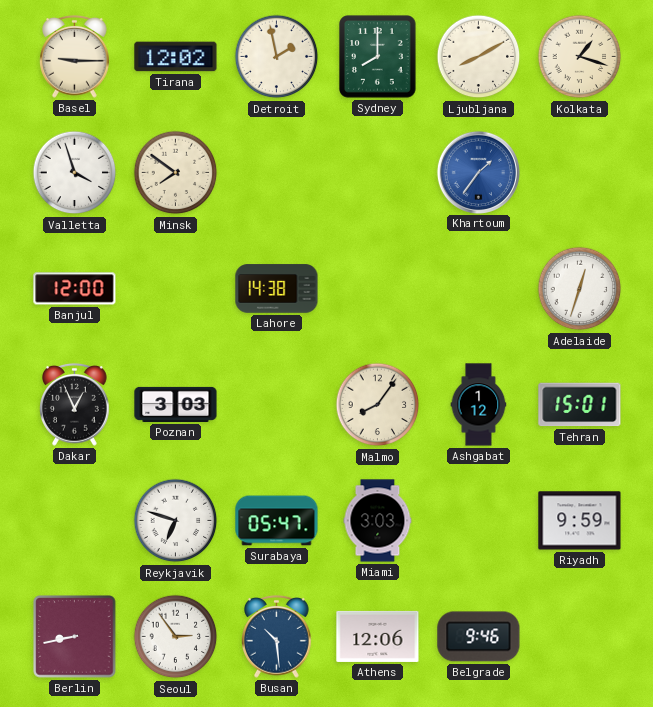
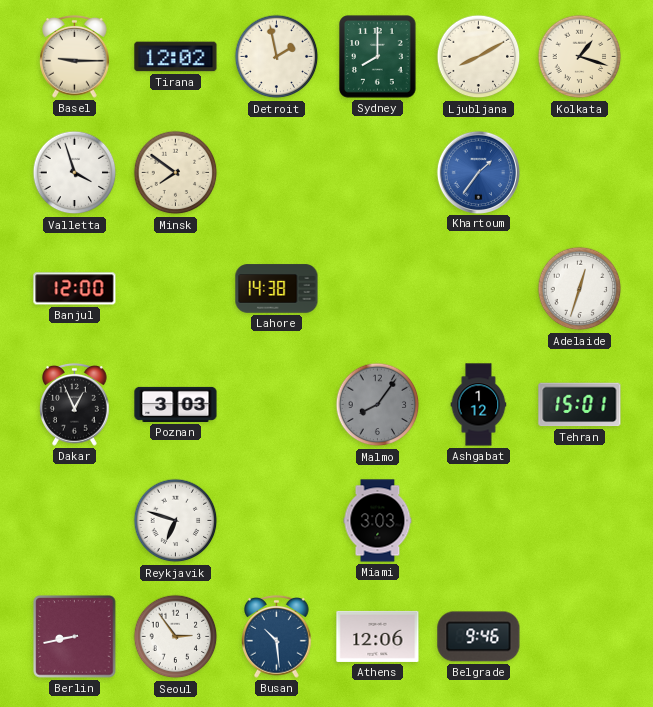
Malmo dial: cream -> grey (378, 405)
Surabaya: 05:47 -> none (277, 521)
Riyadh: 9:59 -> none (580, 521)
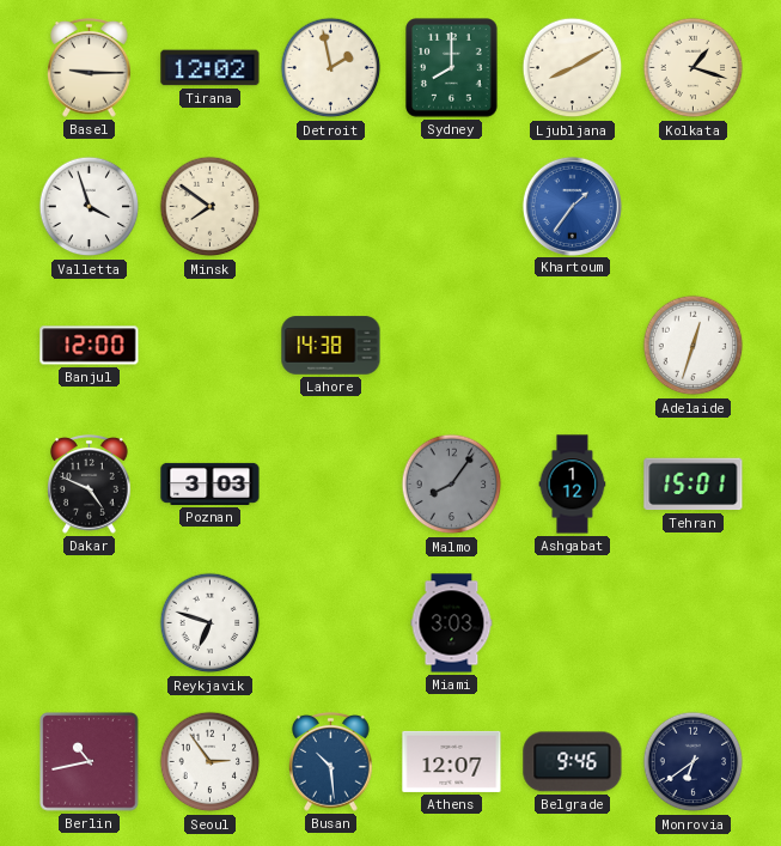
Dakar: 12:56 -> 4:49 (90, 483)
Berlin: 8:43 -> 10:43 (90, 762)
Athens: 12:06 -> 12:07 (452, 761)
Monrovia: none -> 6:39 (694, 762)
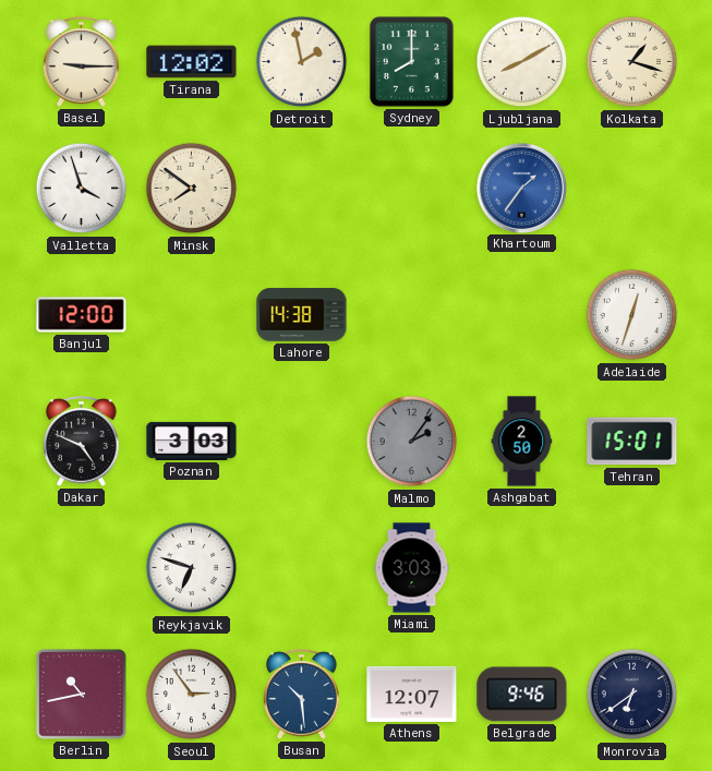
Malmo: 8:06 -> 2:06 (412, 442)
Ashgabat: 1:12 -> 2:50 (522, 442)
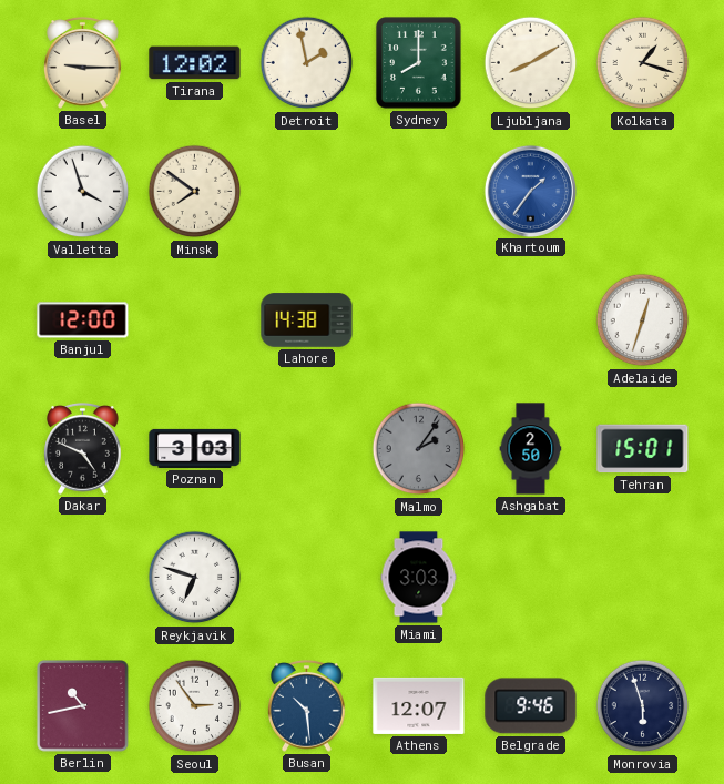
Monrovia: 6:39 -> 5:57 (643, 706)
